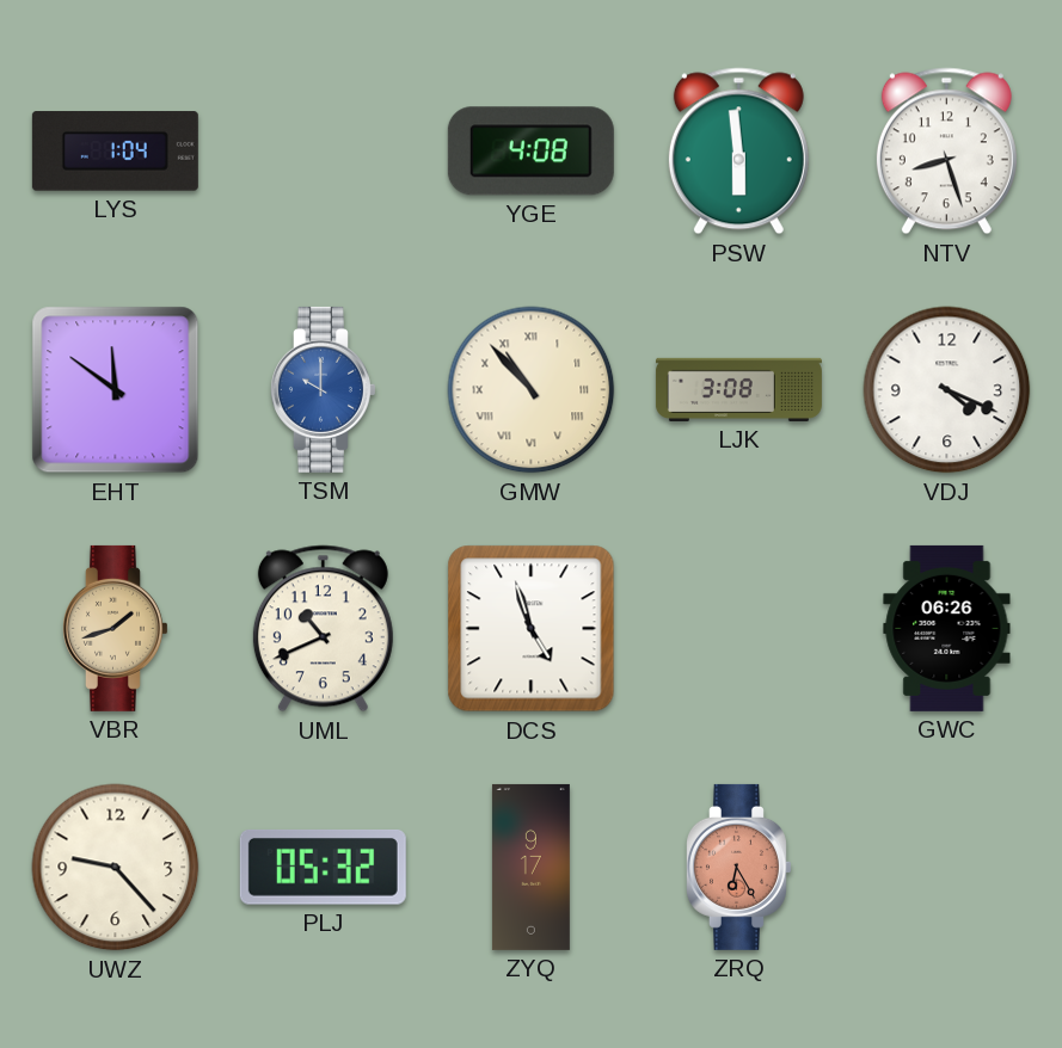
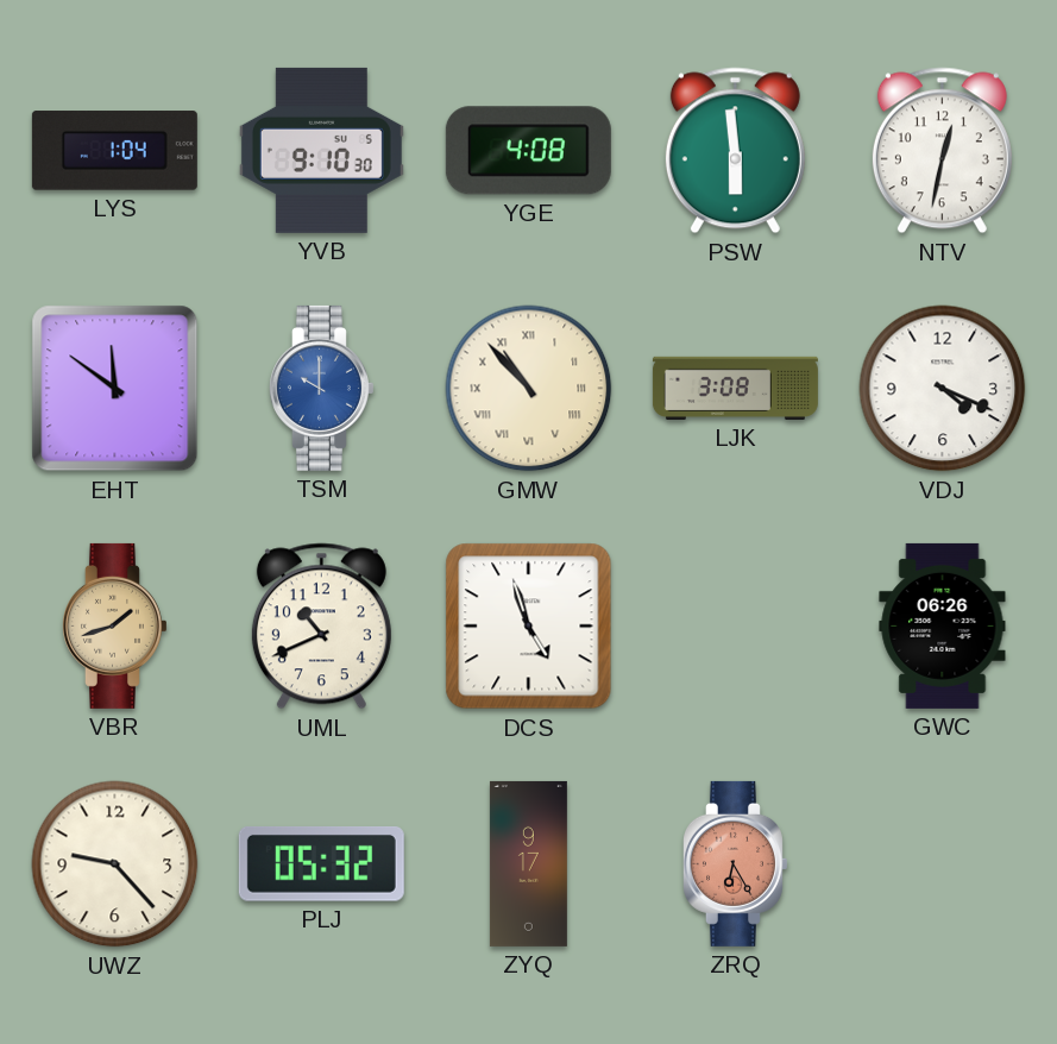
YVB: none -> 9:10 (321, 150)
NTV: 8:27 -> 12:32 (942, 151)
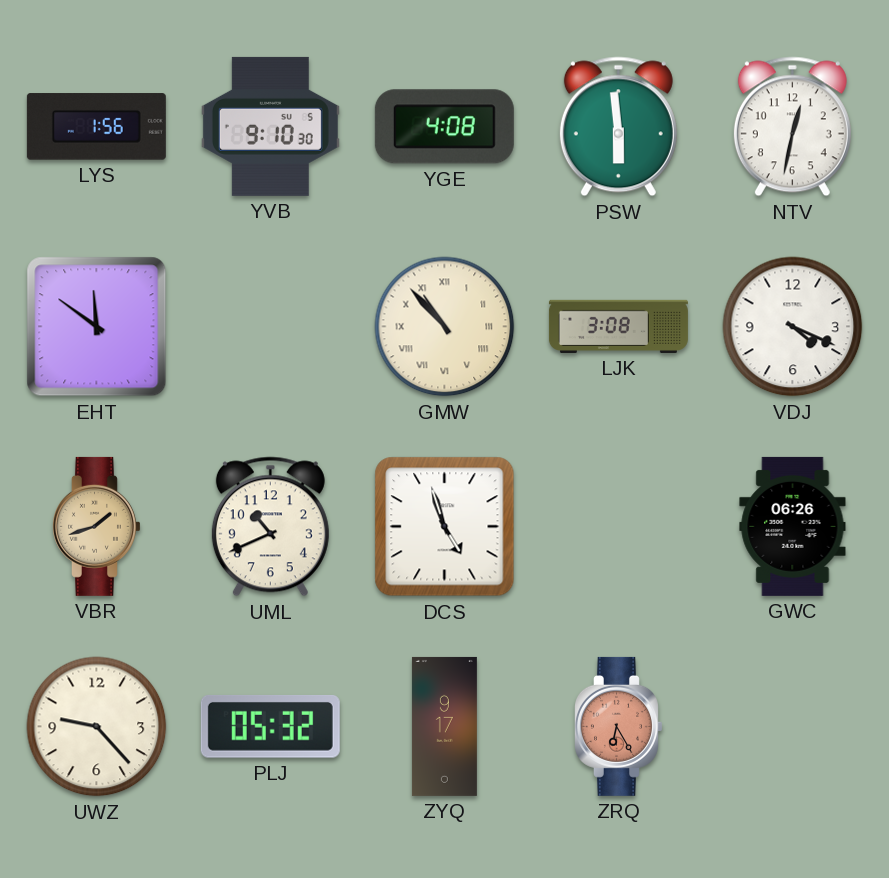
LYS: 1:04 -> 1:56 (96, 127)
TSM: 10:00 -> none (322, 388)
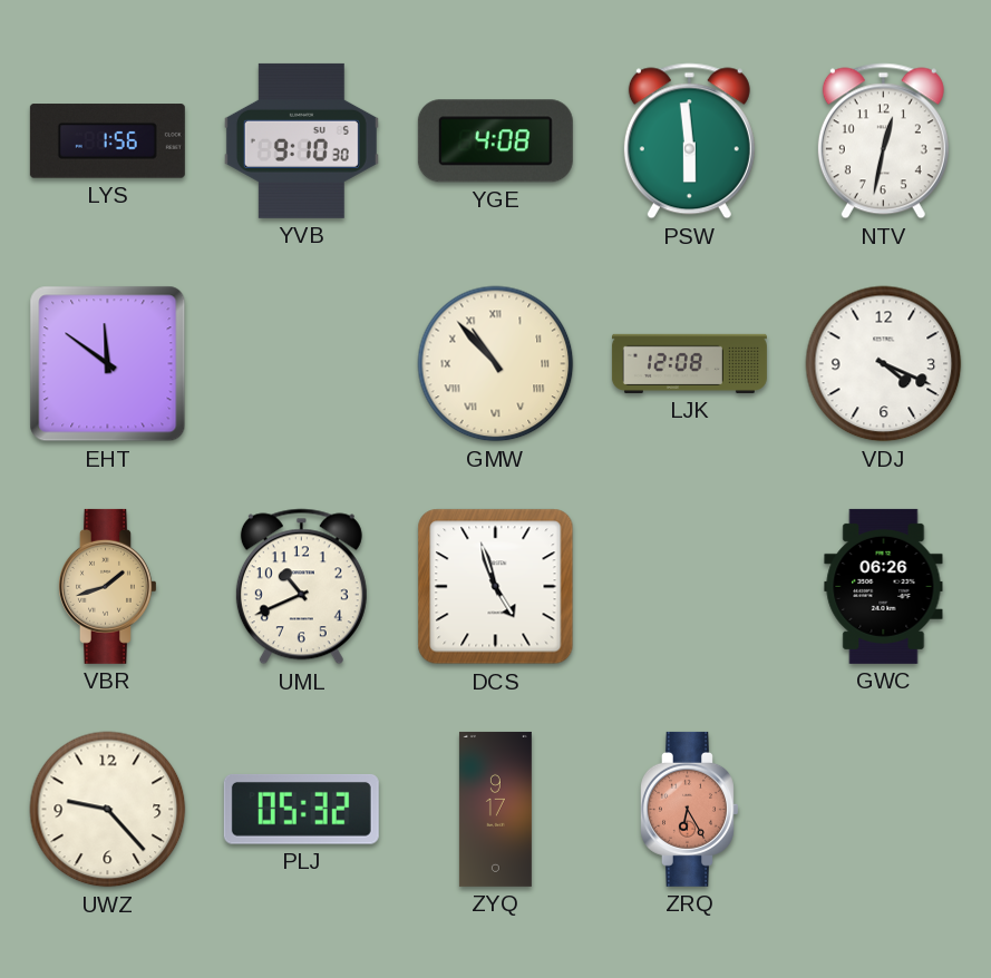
LJK: 3:08 -> 12:08 (689, 363)
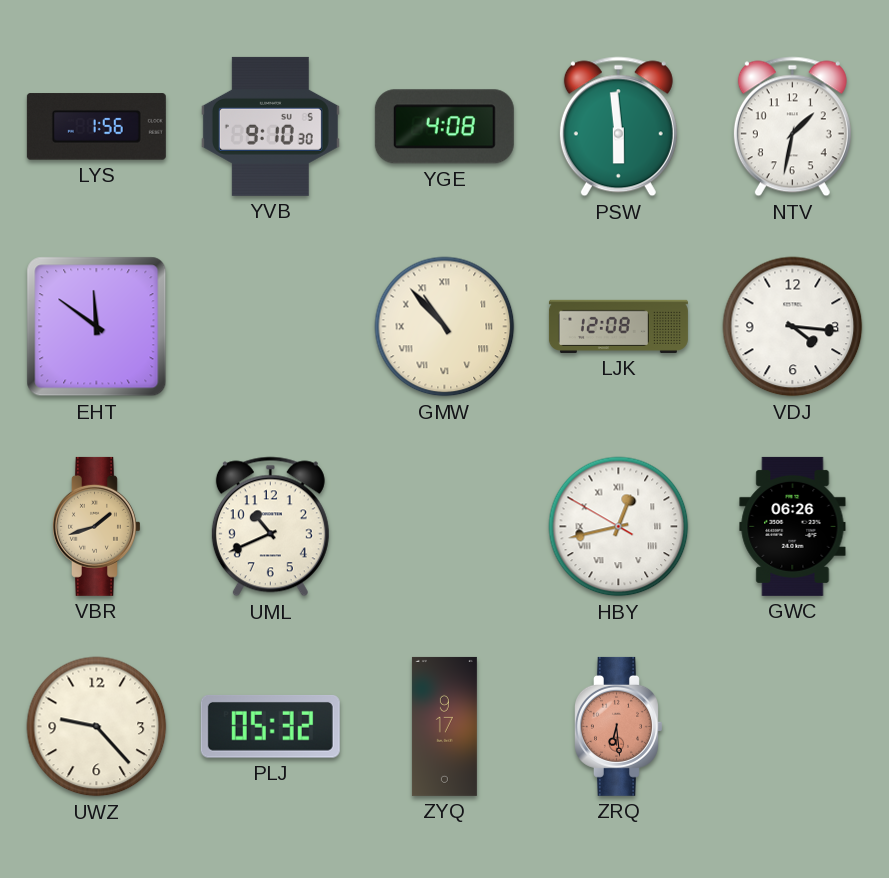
NTV: 12:32 -> 1:32 (792, 127)
VDJ: 4:19 -> 4:16 (793, 327)
DCS: 4:57 -> none (496, 587)
HBY: none -> 12:42 (619, 527)
ZRQ: 6:25 -> 6:29 (619, 726)
